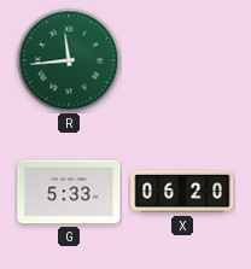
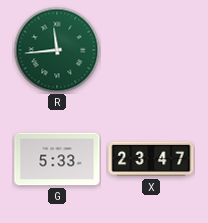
X: 06:20 -> 23:47 (151, 159)
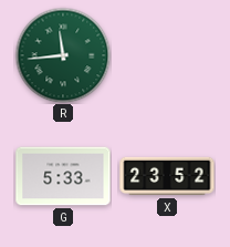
X: 23:47 -> 23:52 (167, 176)
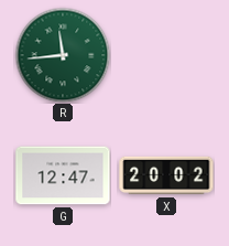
G: 5:33 -> 12:47 (63, 175)
X: 23:52 -> 20:02 (166, 175)
